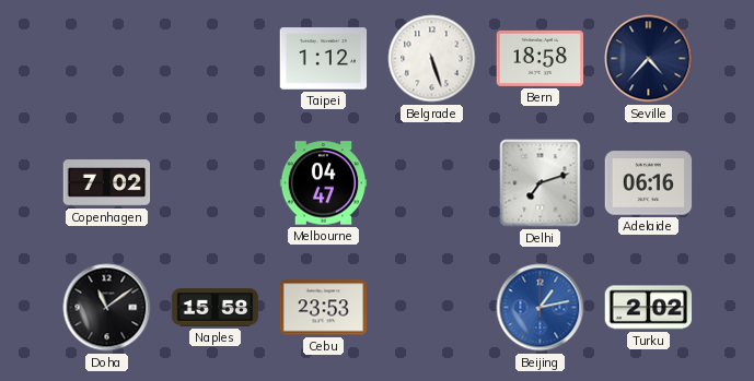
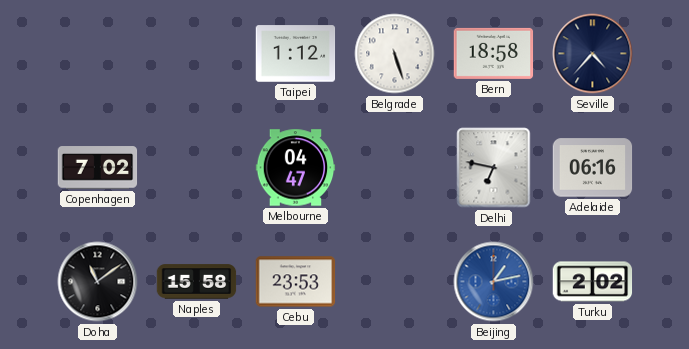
Delhi: 7:12 -> 6:47 (494, 168)
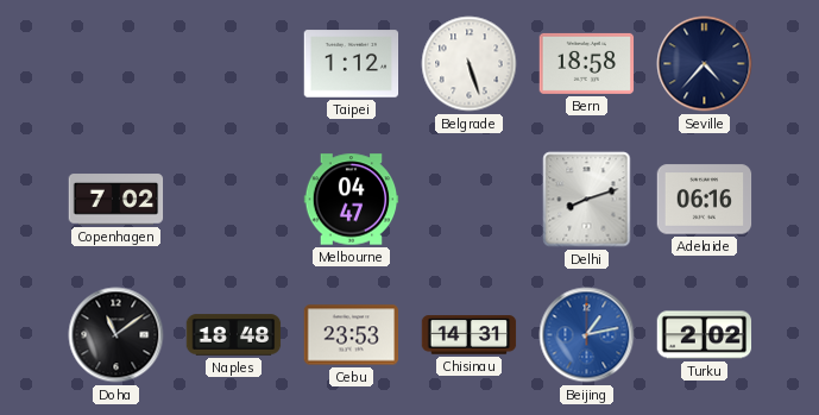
Delhi: 6:47 -> 8:12 (587, 200)
Naples: 15:58 -> 18:48 (234, 335)
Chisinau: none -> 14:31 (470, 335)
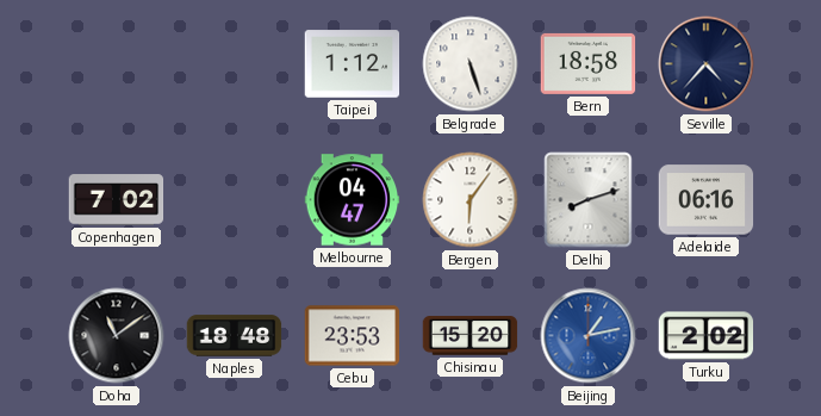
Bergen: none -> 6:06 (471, 200)
Chisinau: 14:31 -> 15:20 (471, 336)
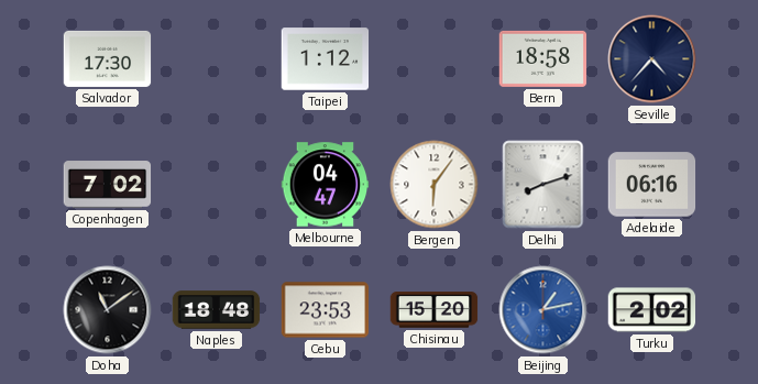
Salvador: none -> 17:30 (108, 58)
Belgrade: 5:27 -> none (471, 64)
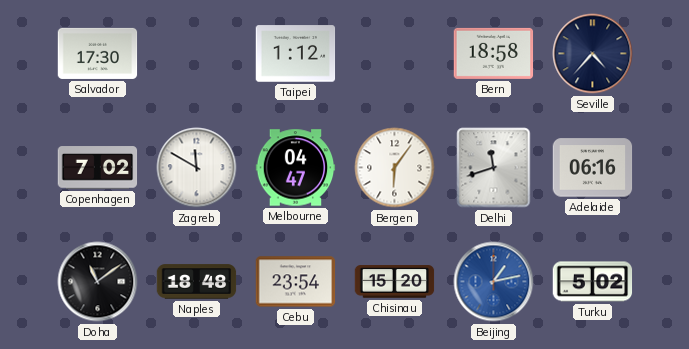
Zagreb: none -> 11:50 (197, 168)
Delhi: 8:12 -> 11:42 (494, 168)
Cebu: 23:53 -> 23:54 (296, 282)
Turku: 2:02 -> 5:02 (593, 282)
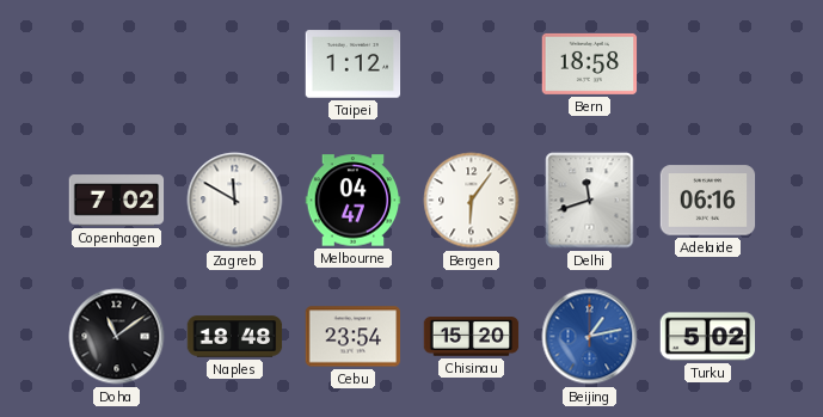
Salvador: 17:30 -> none (98, 53)
Seville: 4:37 -> none (593, 54)
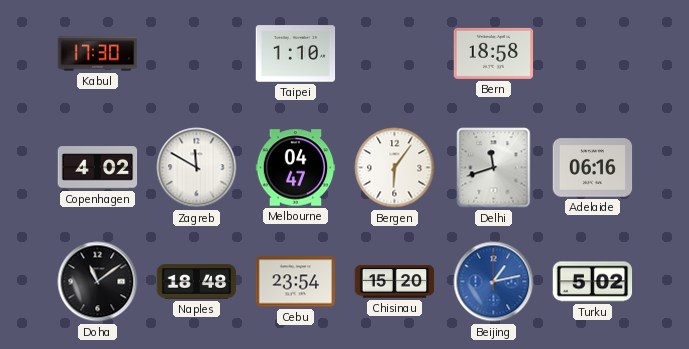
Kabul: none -> 17:30 (98, 54)
Taipei: 1:12 -> 1:10 (296, 54)
Copenhagen: 7:02 -> 4:02 (98, 168)
